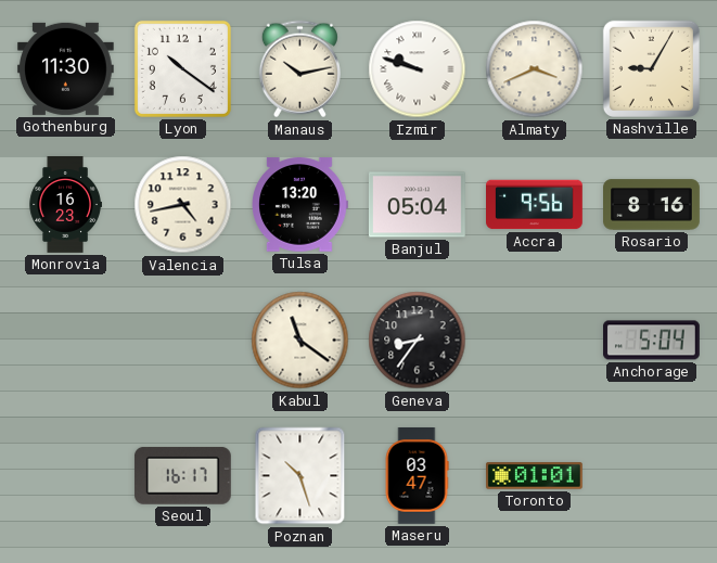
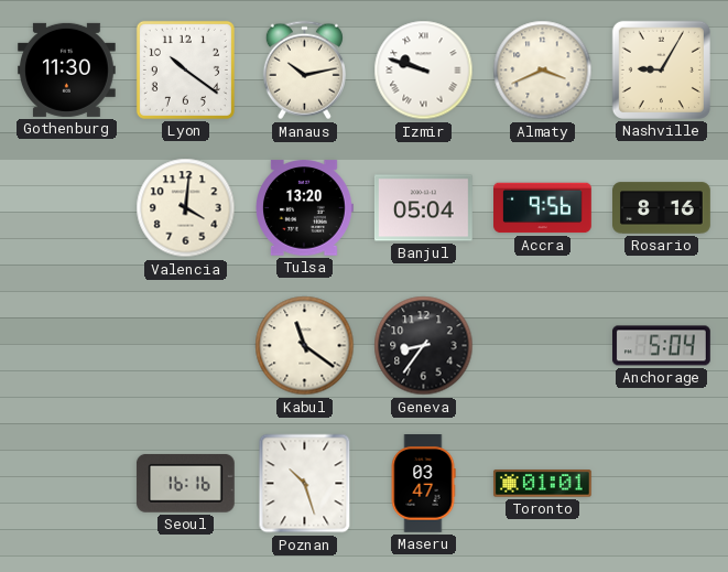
Monrovia: 16:23 -> none (65, 205)
Valencia: 4:43 -> 4:01 (186, 208)
Seoul: 16:17 -> 16:16 (185, 484)
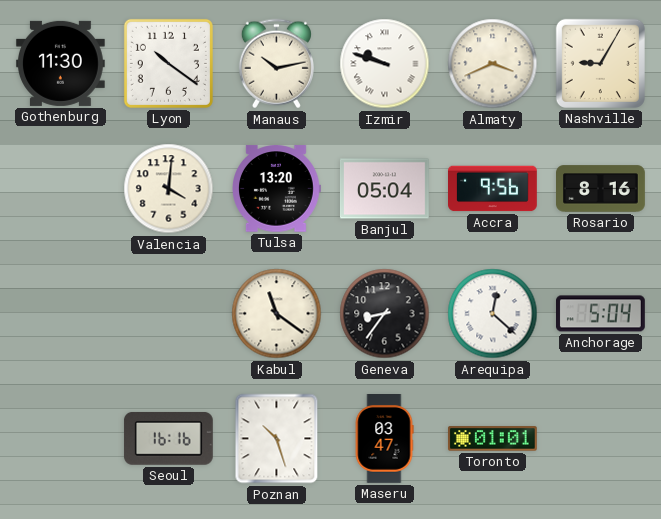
Arequipa: none -> 12:22 (493, 314)
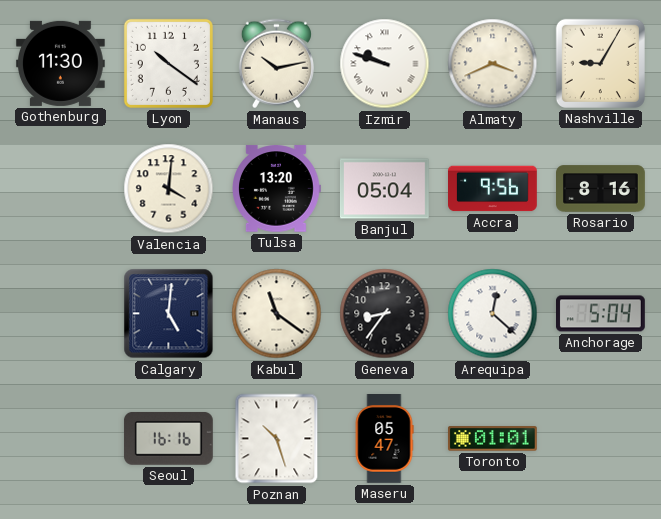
Calgary: none -> 5:01 (169, 314)
Maseru: 03:47 -> 05:47 (384, 439)
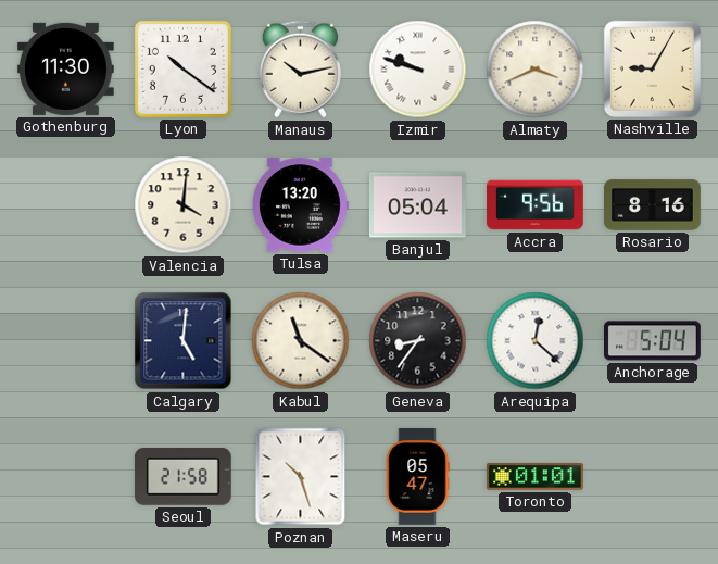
Seoul: 16:16 -> 21:58 (182, 477)
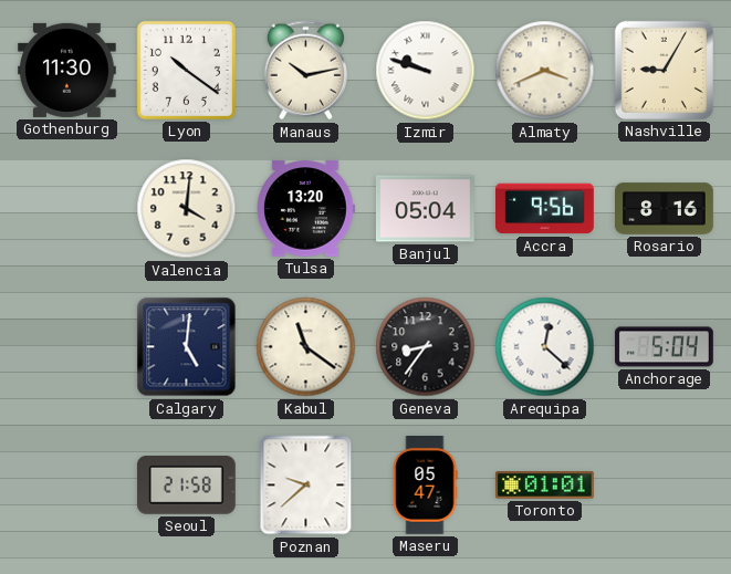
Poznan: 10:27 -> 9:38 (306, 486)
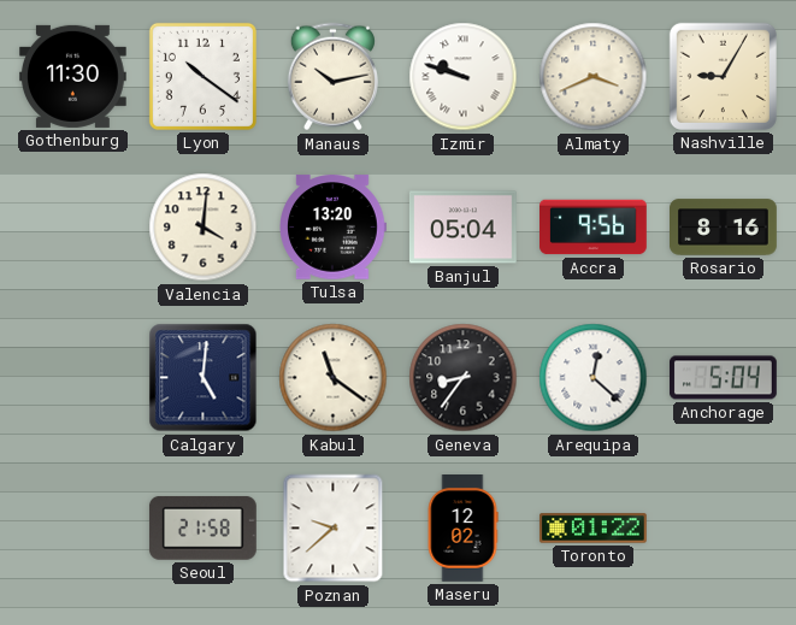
Maseru: 05:47 -> 12:02 (462, 529)
Toronto: 01:01 -> 01:22 (592, 529)
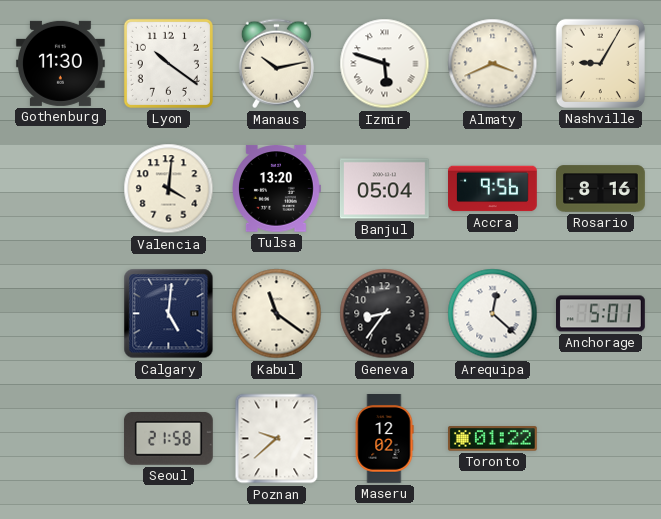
Izmir: 9:48 -> 5:48 (385, 64)
Anchorage: 5:04 -> 5:01 (601, 314)
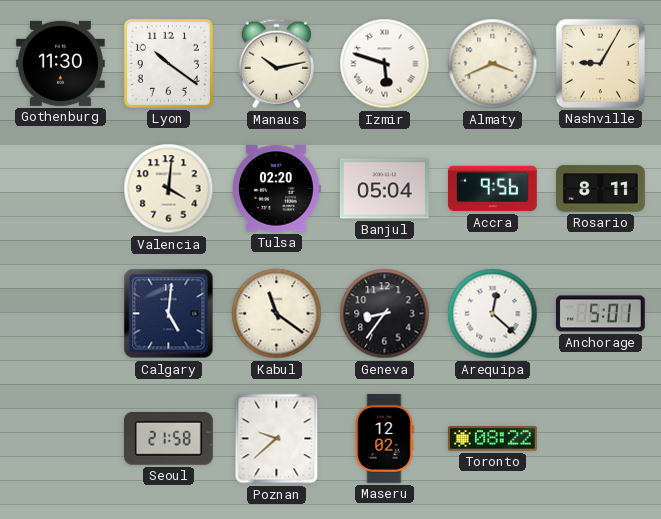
Tulsa: 13:20 -> 02:20 (277, 189)
Rosario: 8:16 -> 8:11 (601, 189)
Toronto: 01:22 -> 08:22 (492, 439)
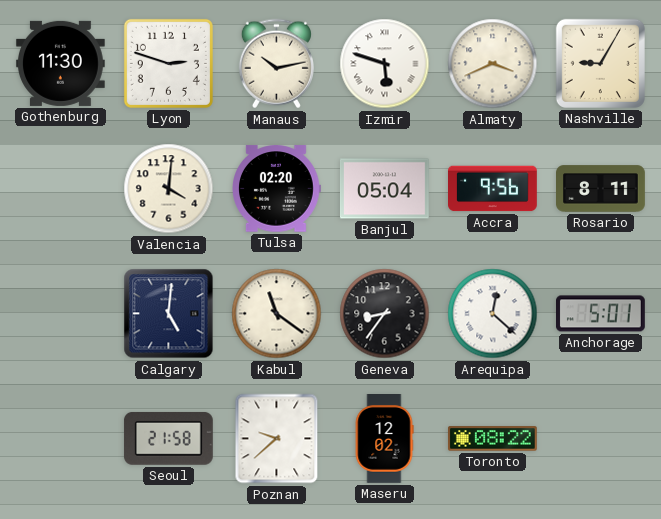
Lyon: 10:21 -> 2:48 (168, 63)
